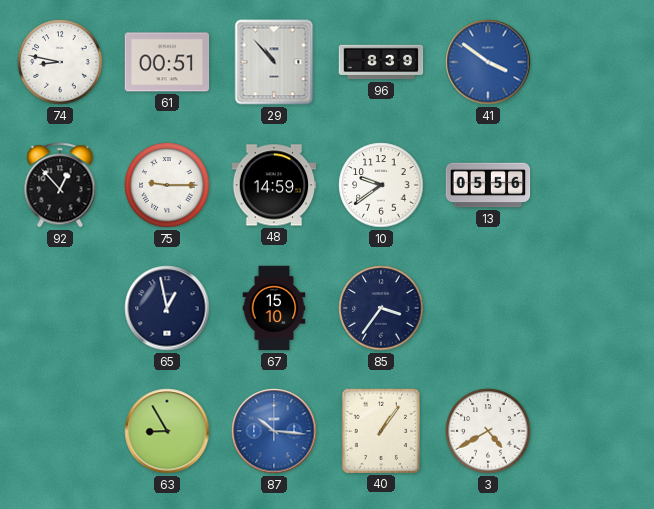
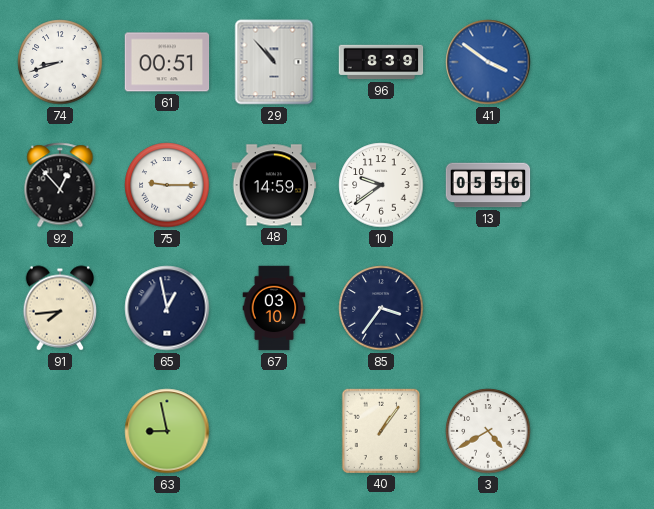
74: 8:47 -> 8:42 (60, 62)
91: none -> 7:44 (60, 308)
67: 15:10 -> 03:10 (274, 308)
63: 8:55 -> 8:58 (167, 431)
87: 10:16 -> none (274, 431)
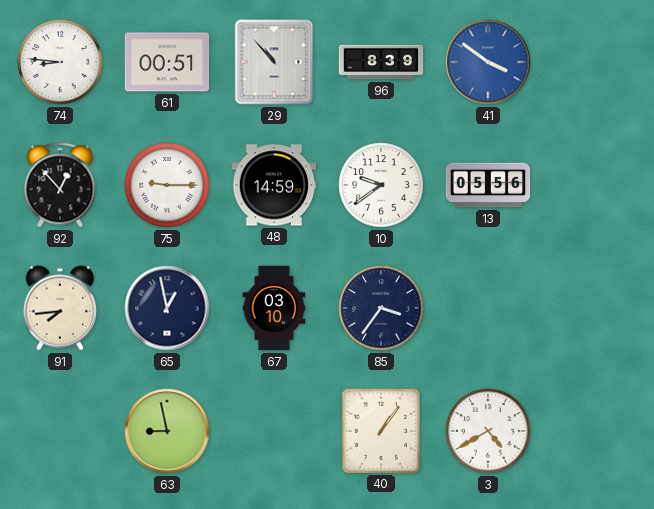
74: 8:42 -> 8:46 (60, 62)
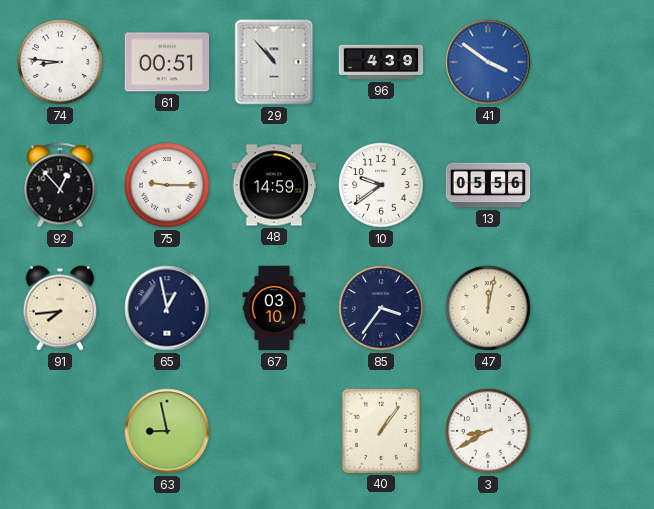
96: 8:39 -> 4:39 (381, 62)
47: none -> 12:02 (488, 308)
3: 4:40 -> 8:40 (488, 431)
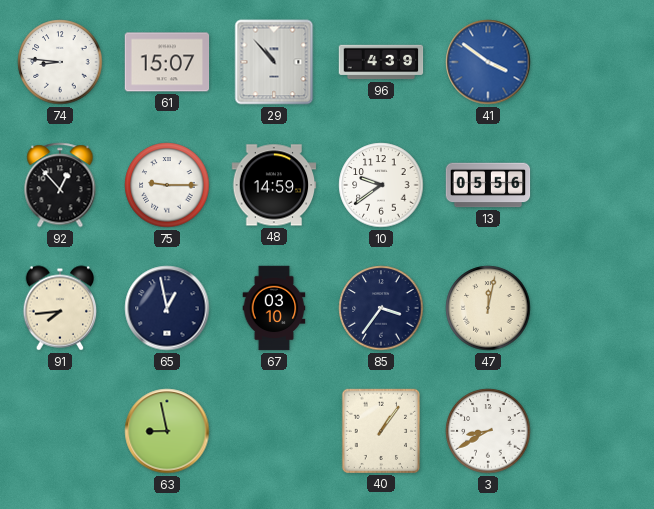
61: 00:51 -> 15:07 (167, 62)
